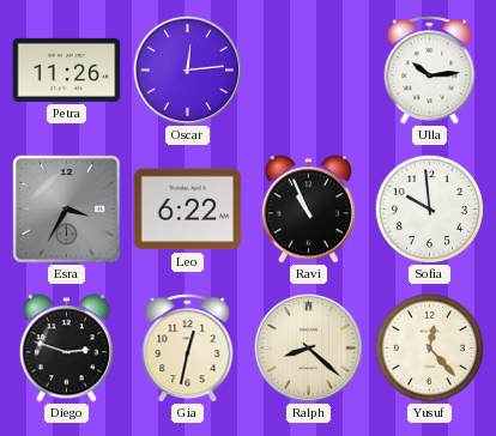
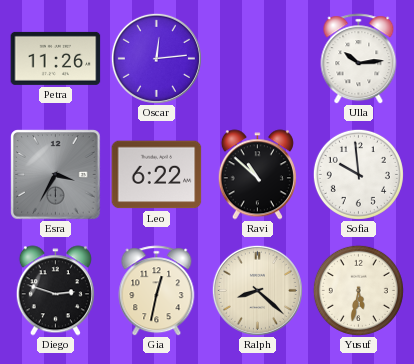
Ravi: 10:56 -> 10:52 (257, 175)
Yusuf: 12:23 -> 5:32 (358, 290)
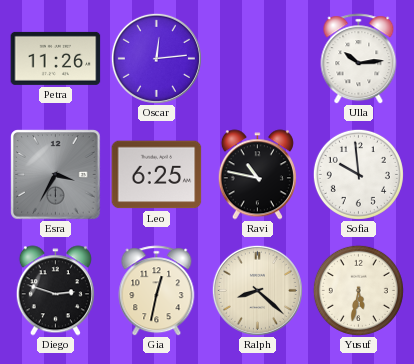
Leo: 6:22 -> 6:25 (157, 175)
Ravi: 10:52 -> 10:47 (257, 175)
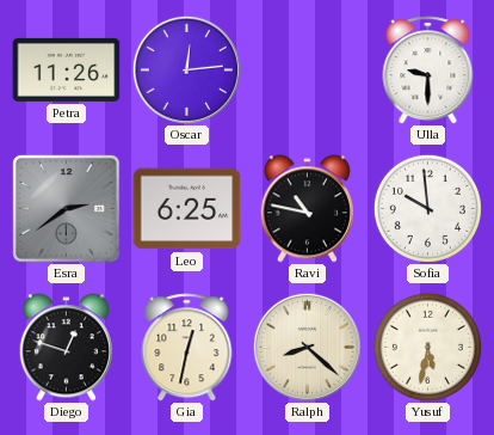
Ulla: 10:14 -> 9:30 (428, 71)
Esra: 3:35 -> 2:39 (67, 209)
Diego: 2:48 -> 12:48 (66, 348)
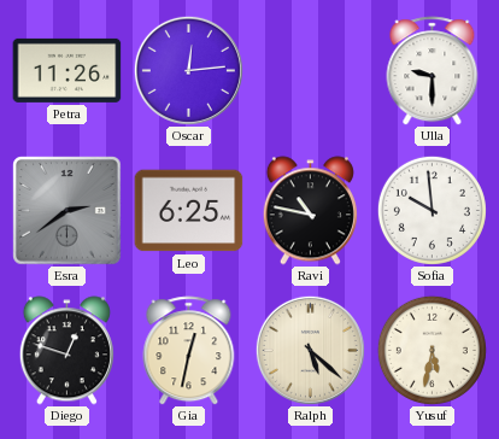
Ralph: 8:22 -> 5:22 (310, 350)
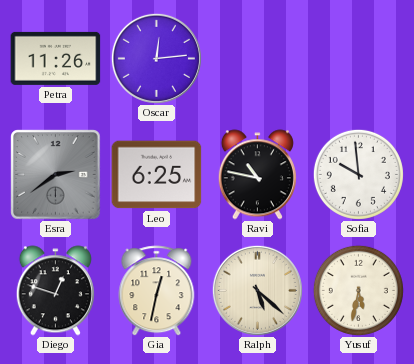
Ulla: 9:30 -> none (433, 71)
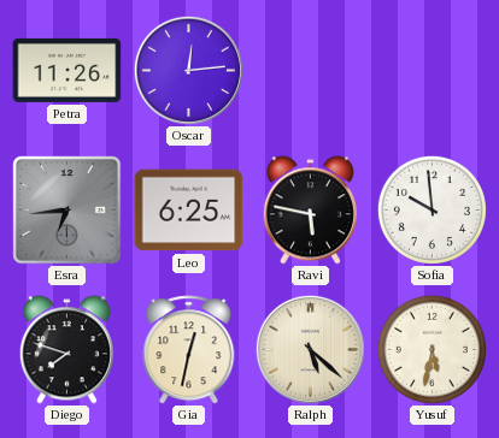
Esra: 2:39 -> 6:44 (67, 211)
Ravi: 10:47 -> 5:47 (310, 211)
Diego: 12:48 -> 7:48 (66, 350)
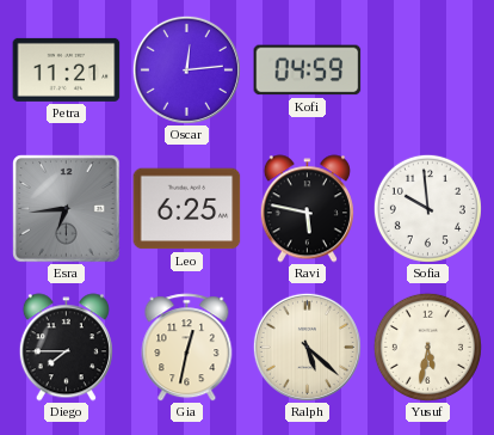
Petra: 11:26 -> 11:21 (67, 69)
Kofi: none -> 04:59 (308, 71)
Diego: 7:48 -> 7:45 (66, 348)
